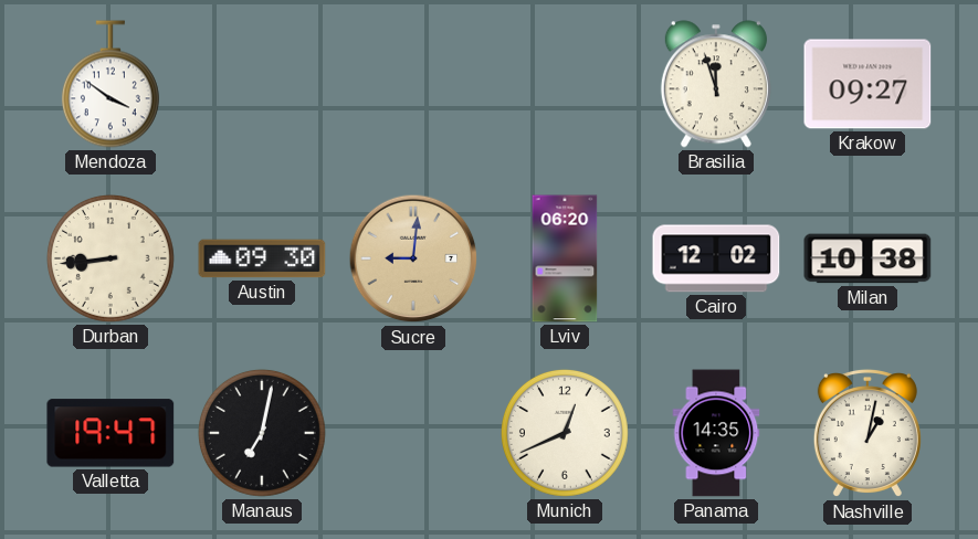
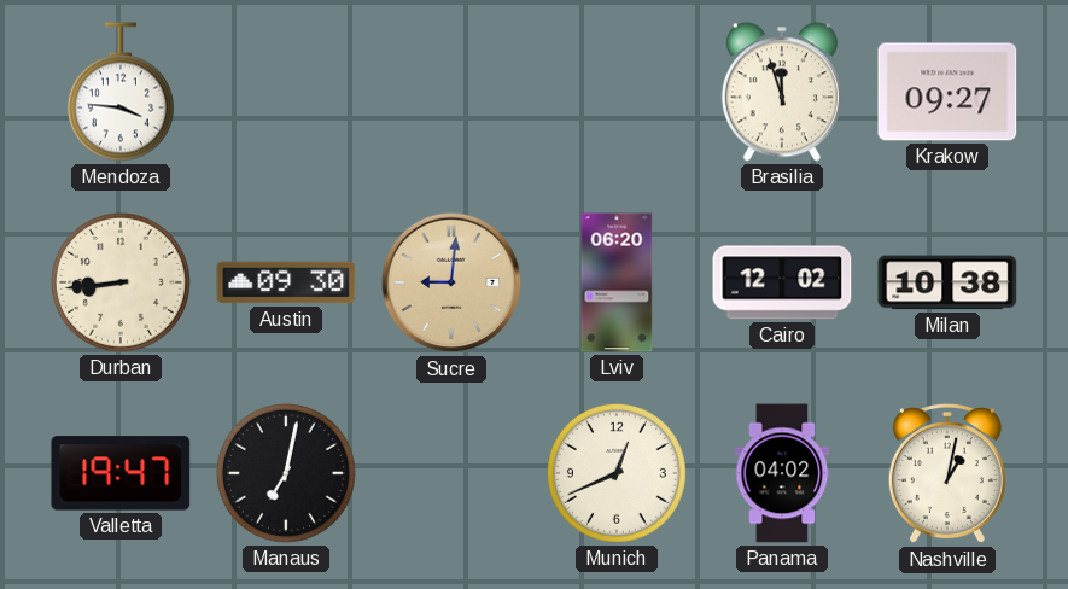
Mendoza: 3:51 -> 3:46 (121, 92)
Panama: 14:35 -> 04:02 (782, 473)
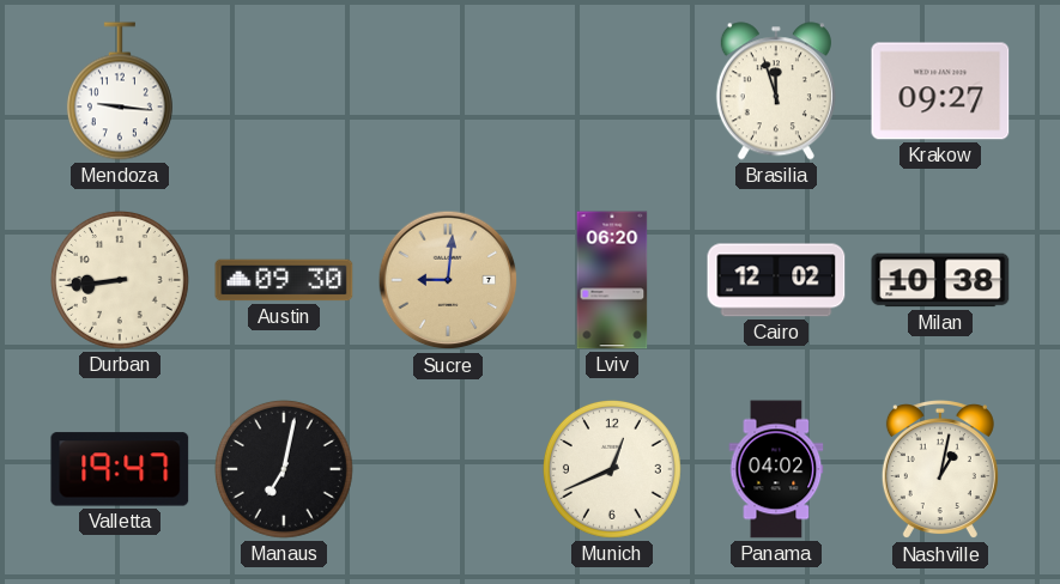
Mendoza: 3:46 -> 9:16 (120, 91)
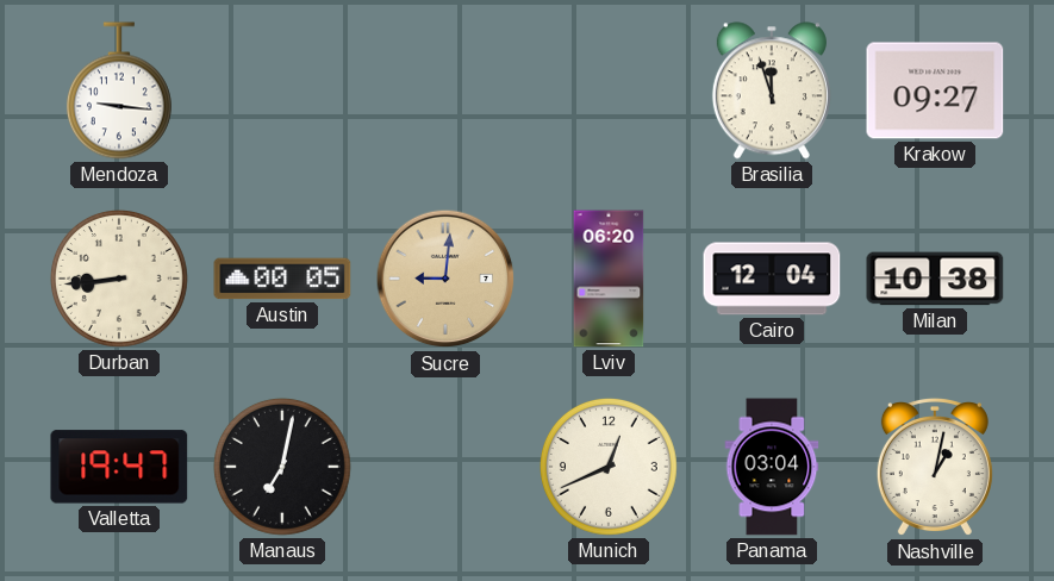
Austin: 09:30 -> 00:05 (282, 279)
Cairo: 12:02 -> 12:04 (772, 279)
Panama: 04:02 -> 03:04 (772, 467)
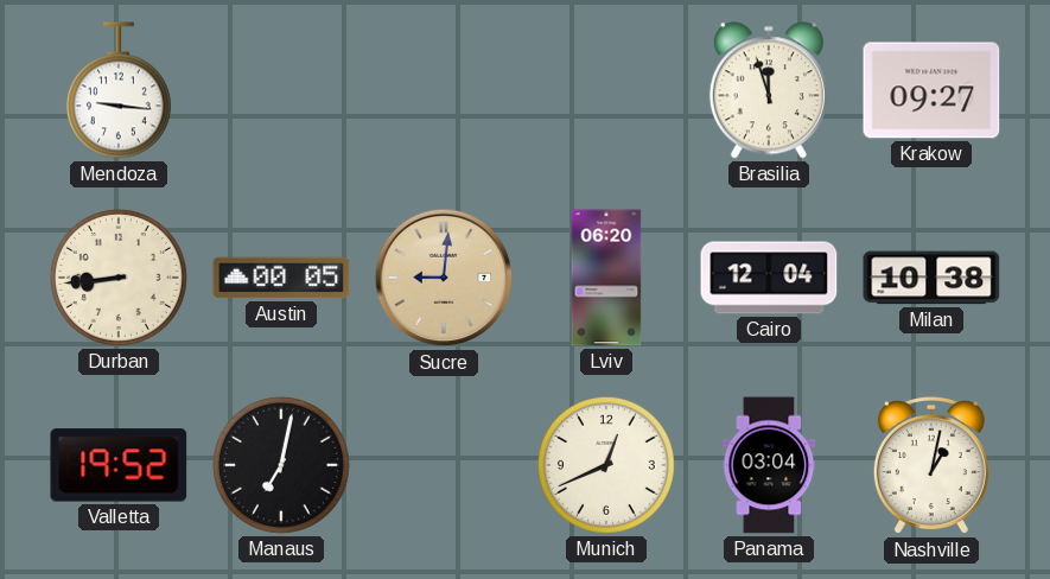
Valletta: 19:47 -> 19:52 (119, 465)
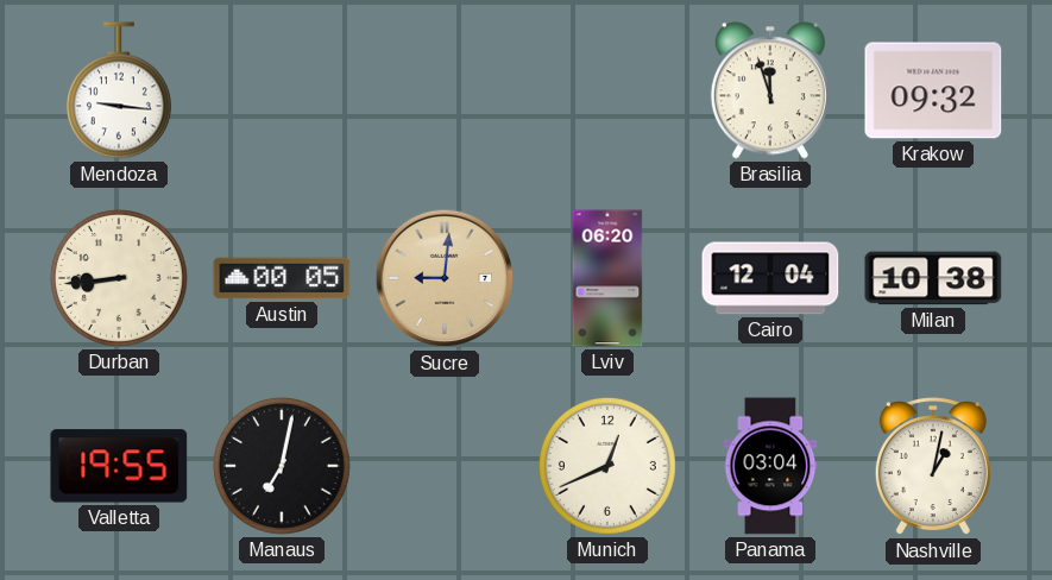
Krakow: 09:27 -> 09:32 (933, 90)
Valletta: 19:52 -> 19:55 (119, 466)
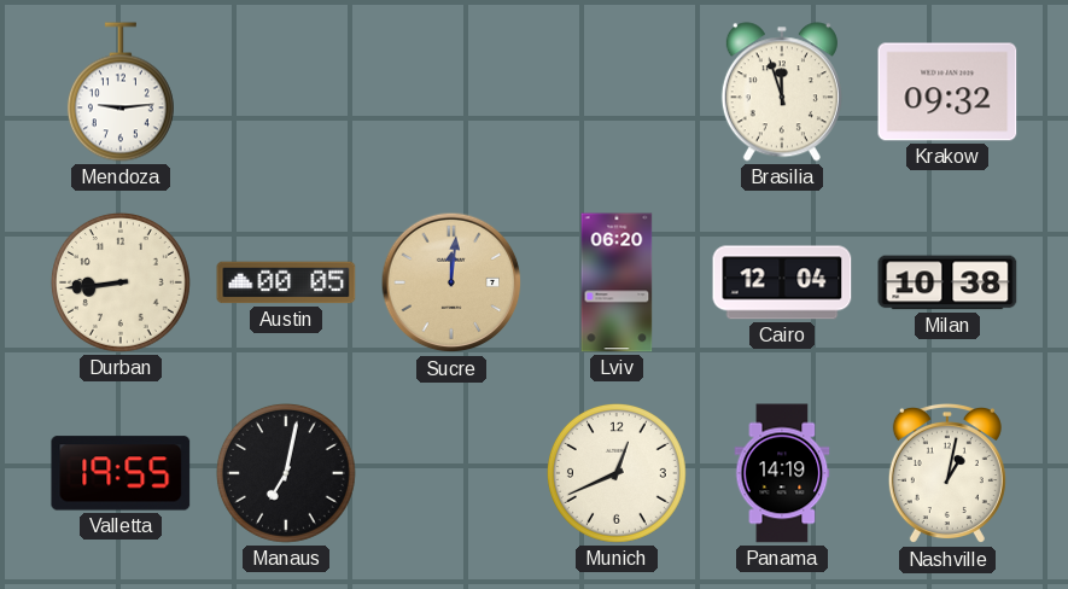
Mendoza: 9:16 -> 9:14 (121, 92)
Sucre: 9:01 -> 12:01 (451, 282)
Panama: 03:04 -> 14:19 (782, 473)
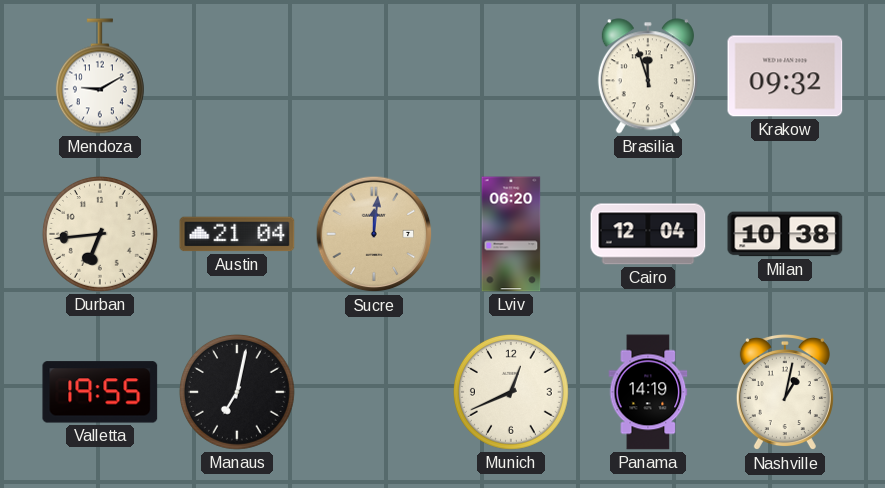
Mendoza: 9:14 -> 9:10 (100, 76)
Durban: 8:44 -> 6:44 (100, 234)
Austin: 00:05 -> 21:04 (237, 234)
